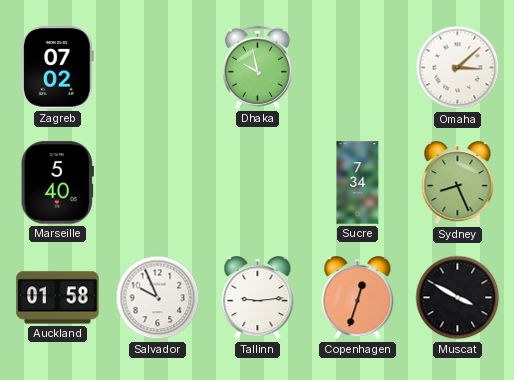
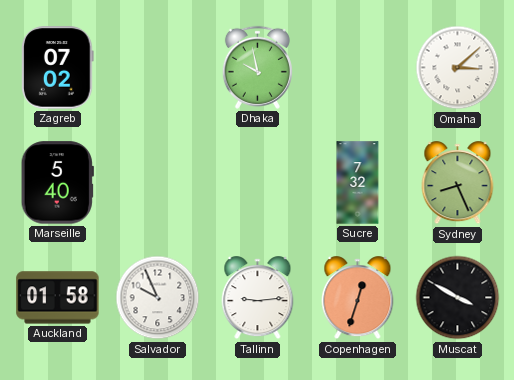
Sucre: 7:34 -> 7:32 (358, 183)
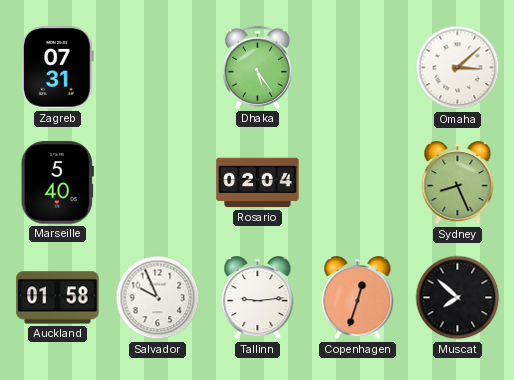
Zagreb: 07:02 -> 07:31 (58, 68)
Dhaka: 9:58 -> 5:24 (257, 67)
Rosario: none -> 02:04 (258, 183)
Sucre: 7:32 -> none (358, 183)
Muscat: 3:50 -> 7:52 (458, 298)
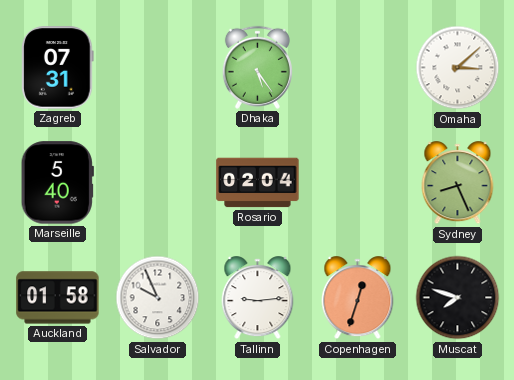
Muscat: 7:52 -> 7:48 (458, 298)
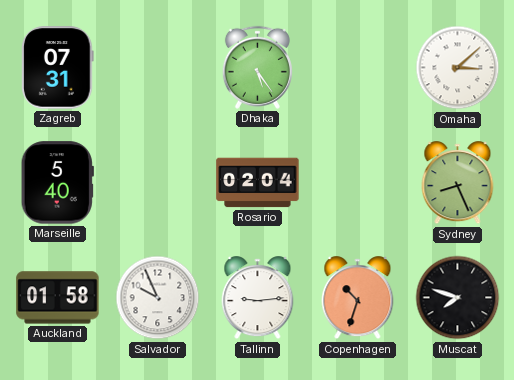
Copenhagen: 12:33 -> 10:33 (358, 298)
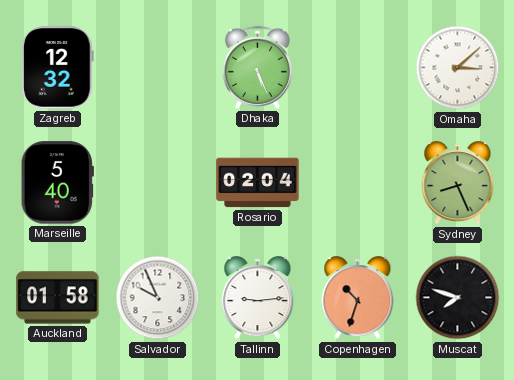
Zagreb: 07:31 -> 12:32 (58, 68)
Dhaka: 5:24 -> 5:26 (257, 67)
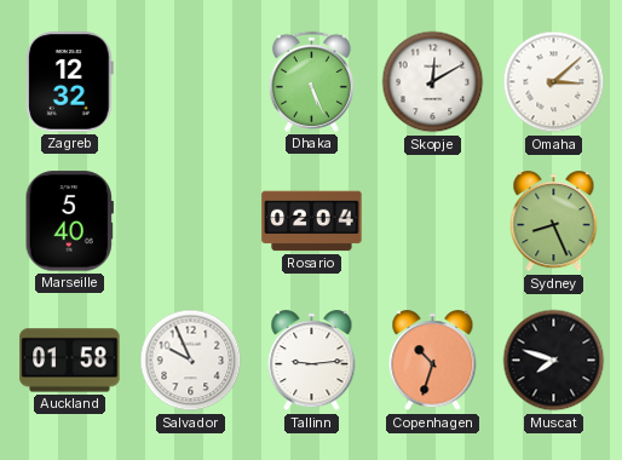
Skopje: none -> 12:10 (433, 82)
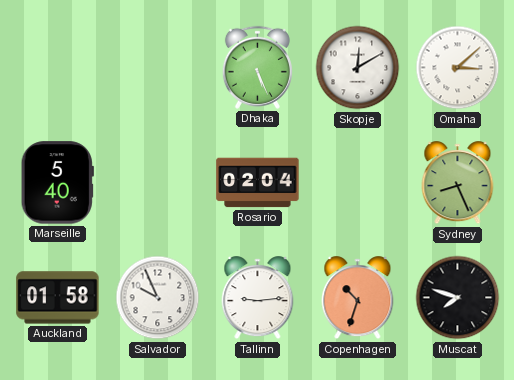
Zagreb: 12:32 -> none (70, 82)
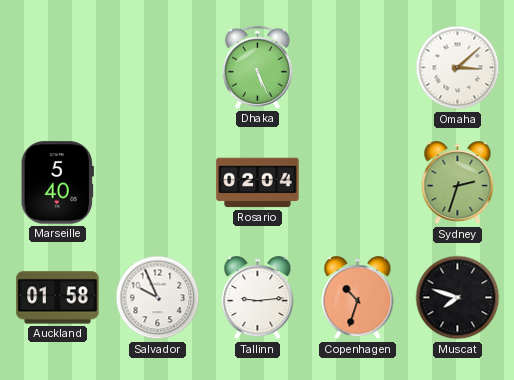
Skopje: 12:10 -> none (358, 68)
Sydney: 8:26 -> 2:33 (458, 183)
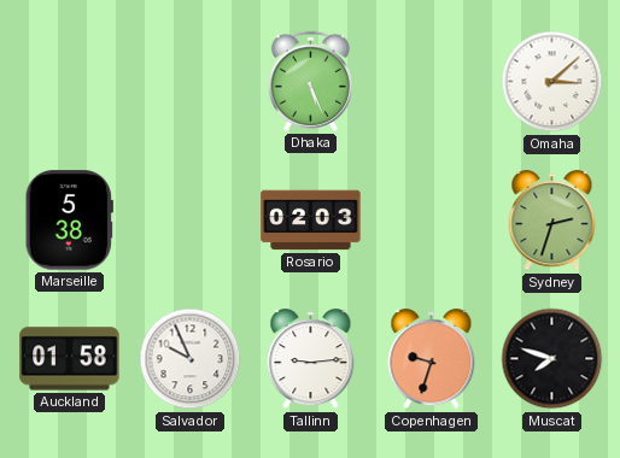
Marseille: 5:40 -> 5:38 (69, 221)
Rosario: 02:04 -> 02:03 (311, 221)
Copenhagen: 10:33 -> 9:33 (432, 359)
